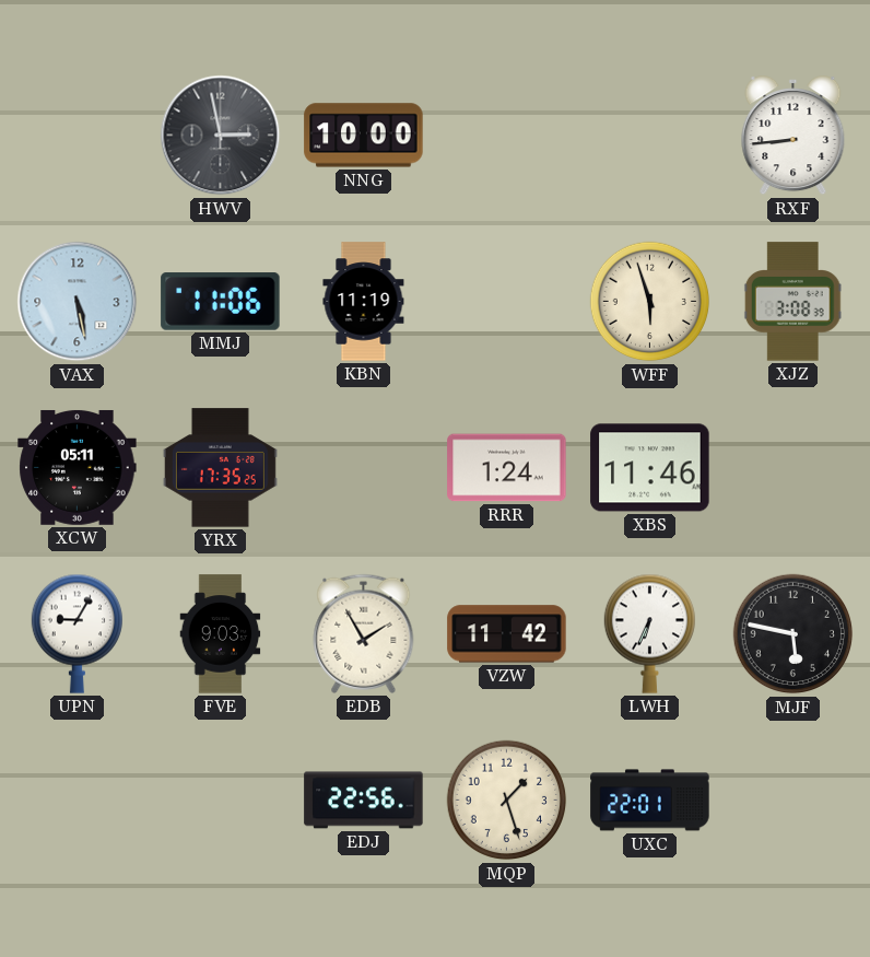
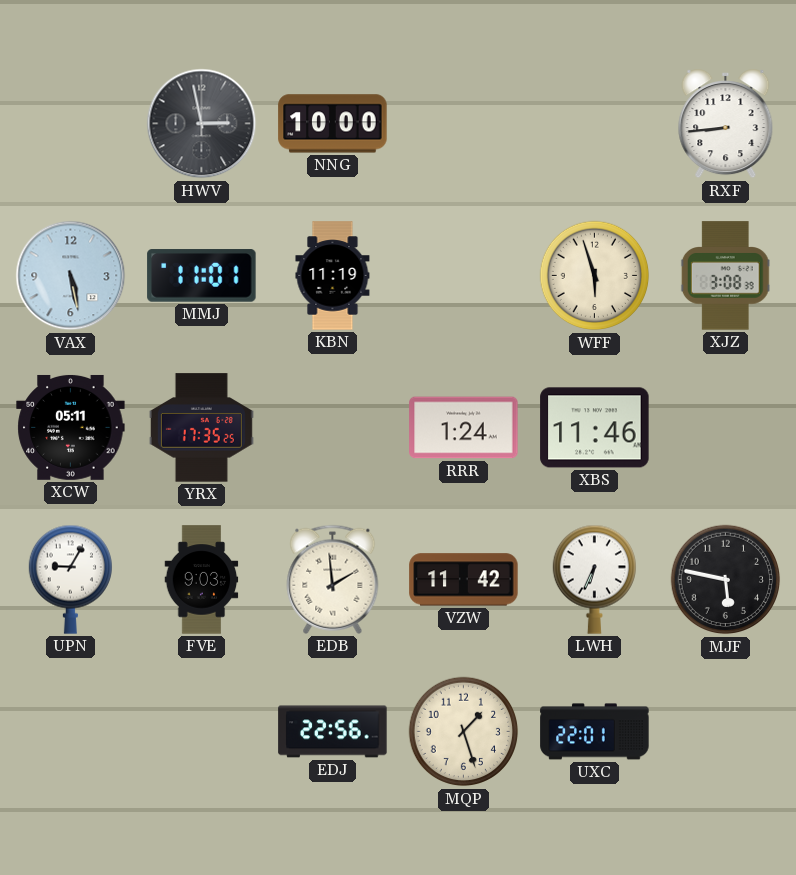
MMJ: 11:06 -> 11:01 (202, 276)
EDB: 1:55 -> 1:59 (333, 579)
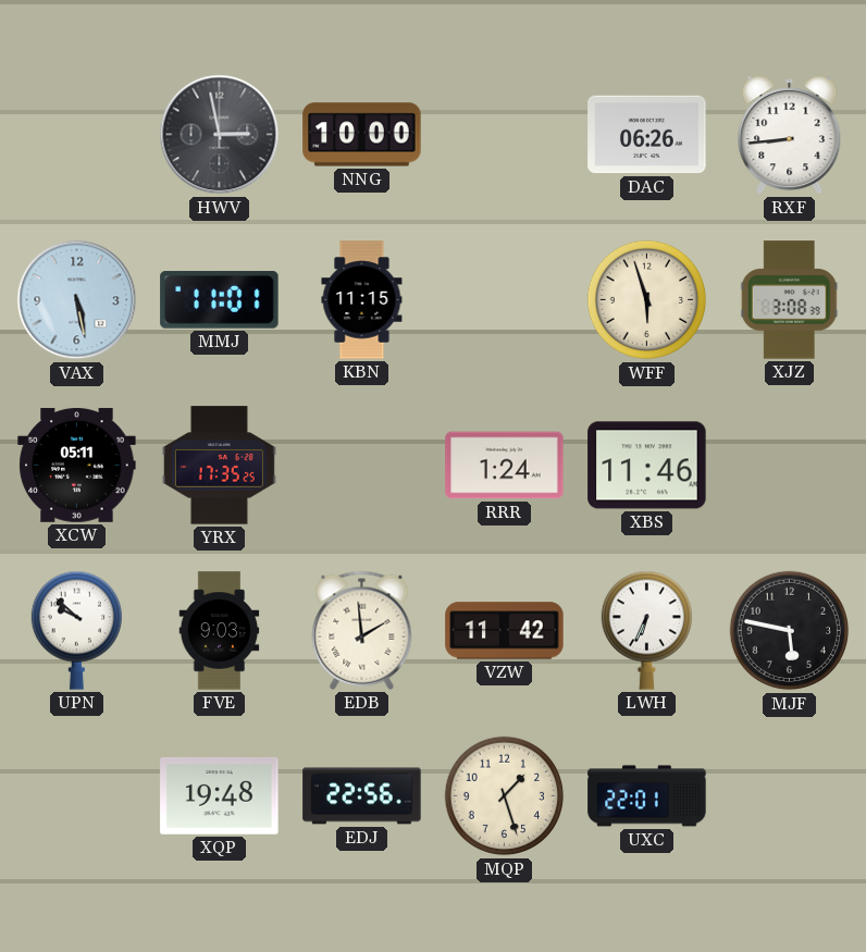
DAC: none -> 06:26 (647, 135)
KBN: 11:19 -> 11:15 (362, 300)
UPN: 9:05 -> 9:52 (76, 630)
XQP: none -> 19:48 (220, 796)
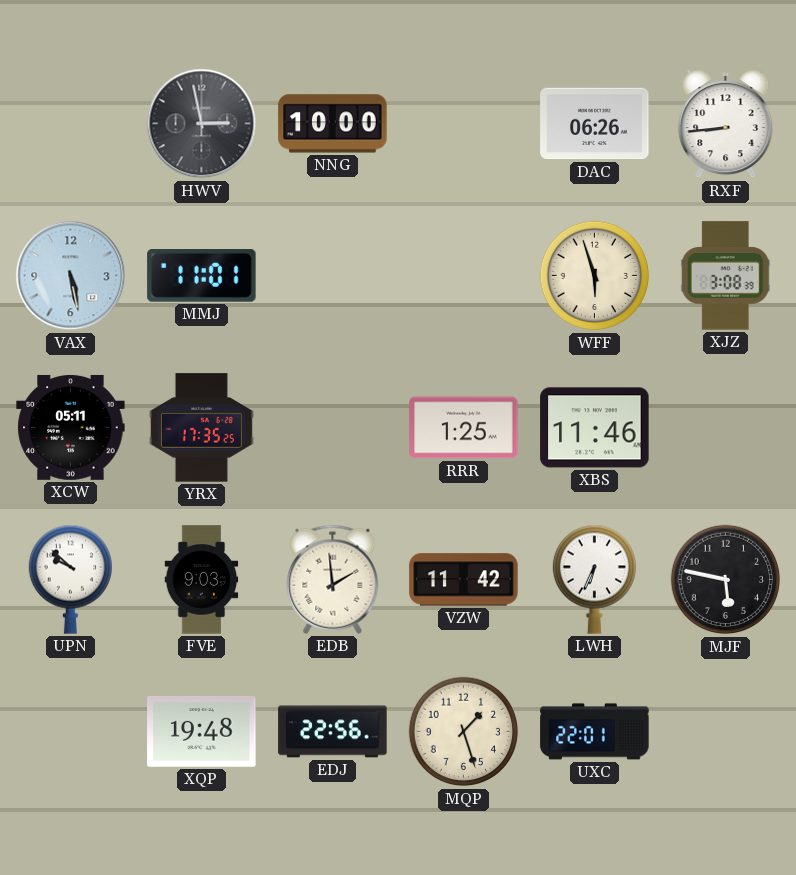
KBN: 11:15 -> none (362, 300)
RRR: 1:24 -> 1:25 (464, 428)
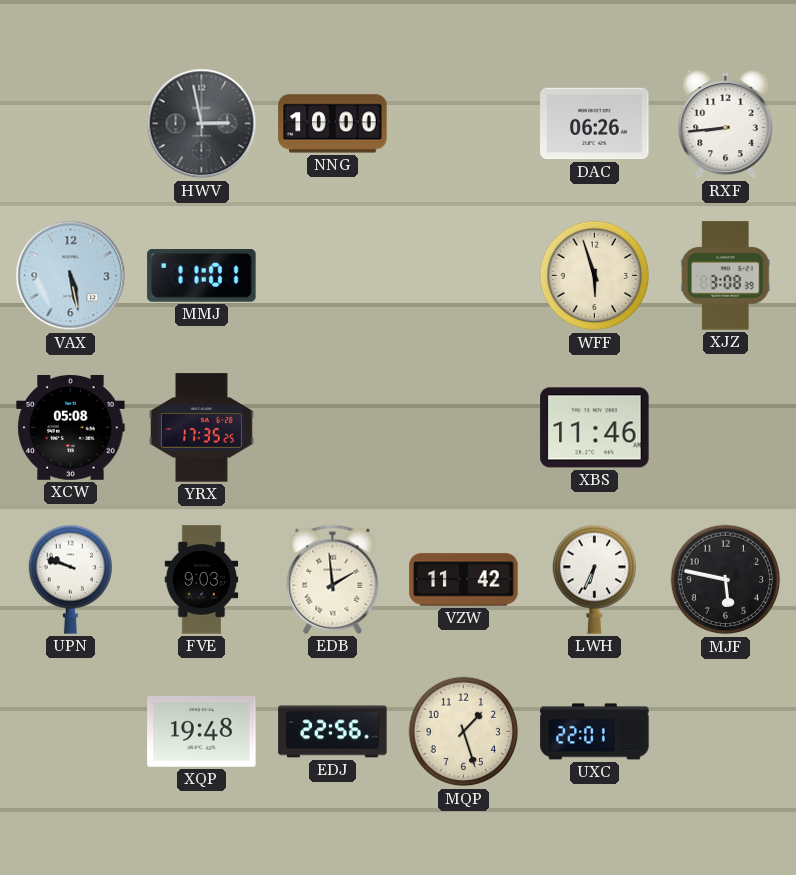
XCW: 05:11 -> 05:08 (71, 427)
RRR: 1:25 -> none (464, 428)
UPN: 9:52 -> 9:48 (70, 579)
